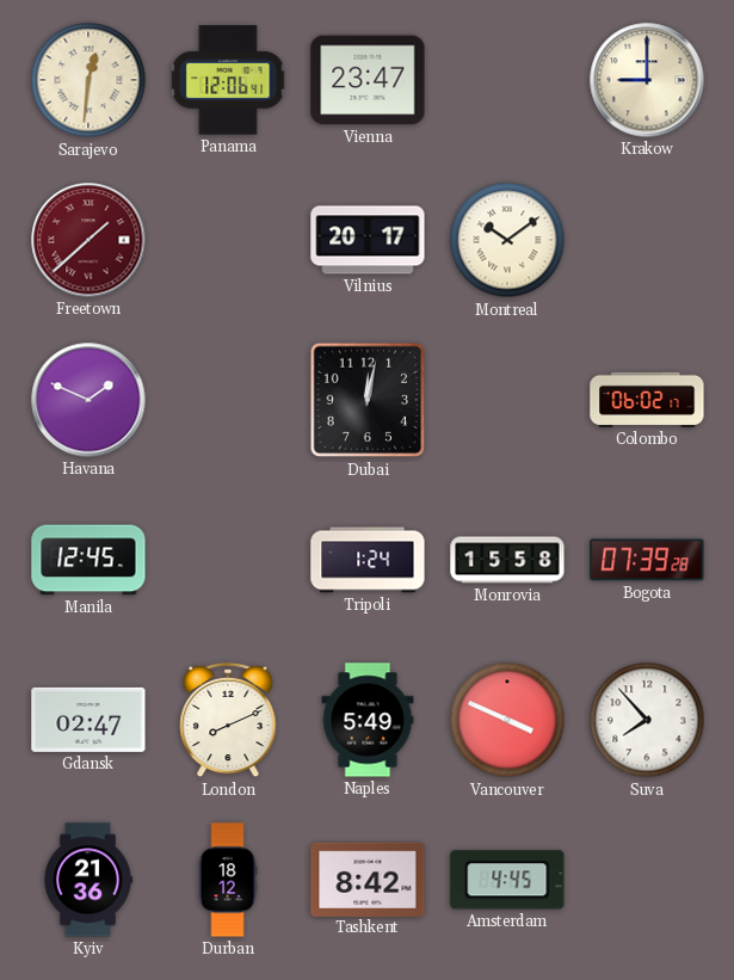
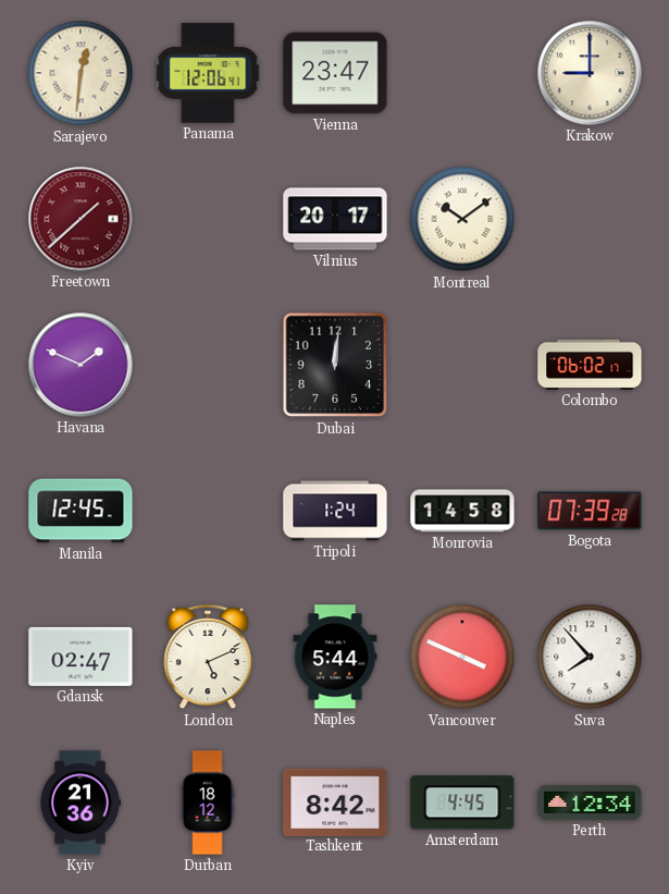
Dubai: 12:02 -> 12:01 (335, 365)
Monrovia: 15:58 -> 14:58 (462, 511)
London: 8:11 -> 5:11 (208, 657)
Naples: 5:49 -> 5:44 (335, 657)
Perth: none -> 12:34 (590, 803)
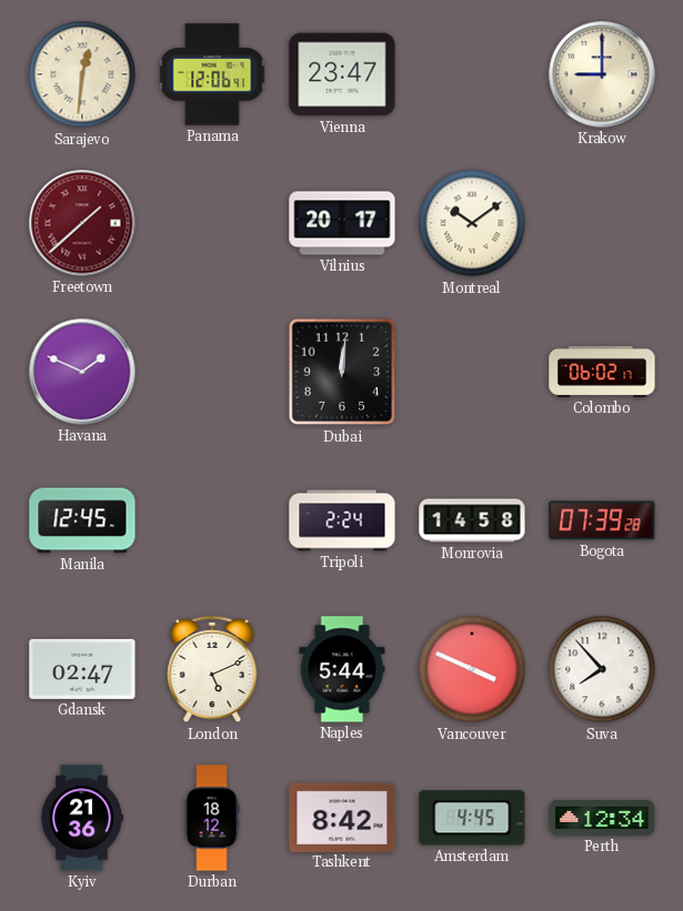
Tripoli: 1:24 -> 2:24 (342, 520)
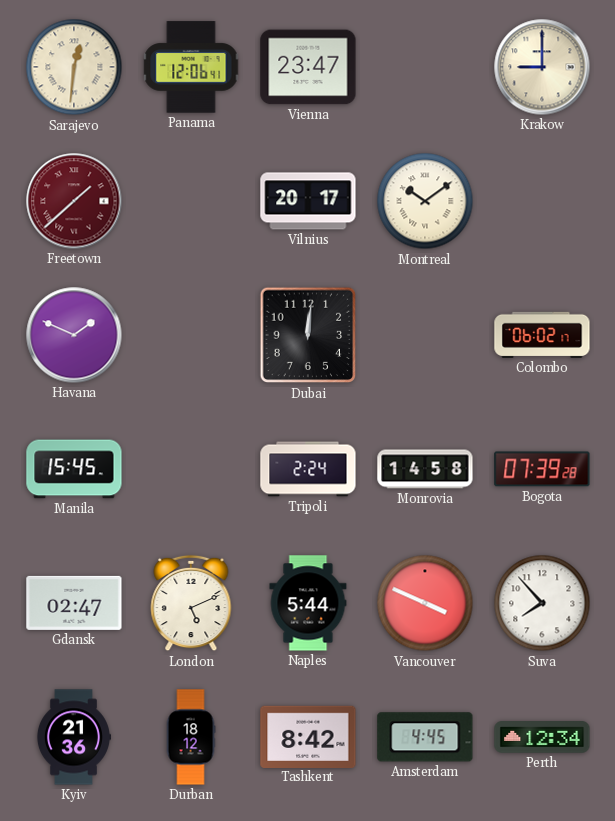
Manila: 12:45 -> 15:45 (74, 469)
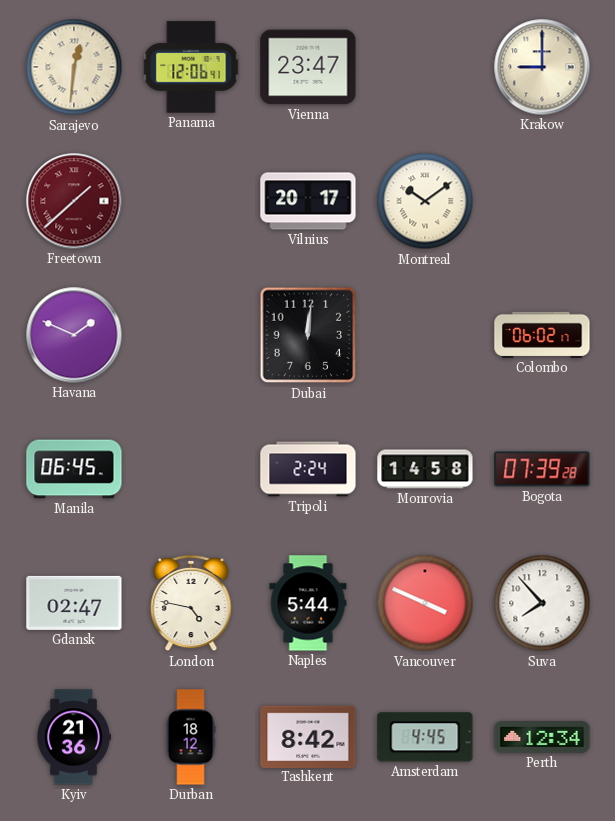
Manila: 15:45 -> 06:45 (74, 469)
London: 5:11 -> 4:47 (191, 603)
